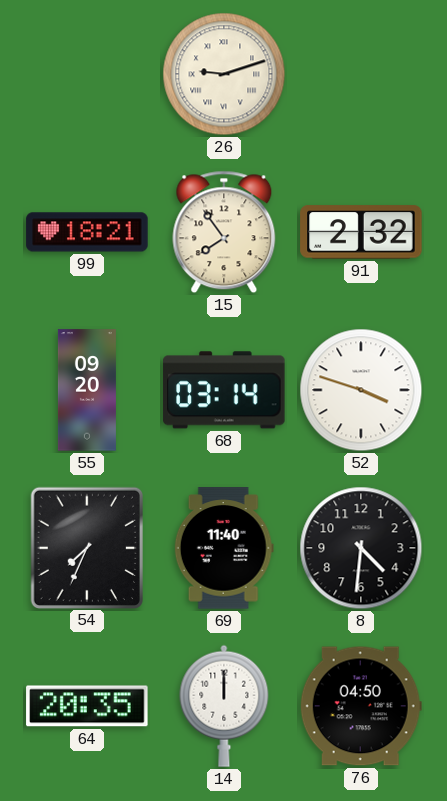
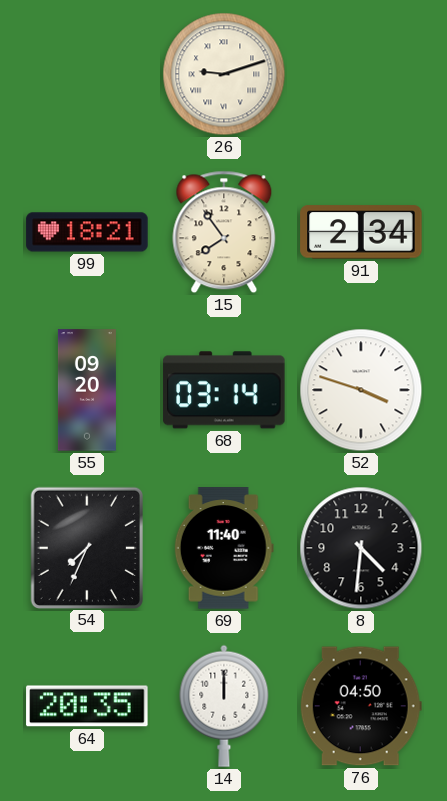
91: 2:32 -> 2:34 (361, 232)
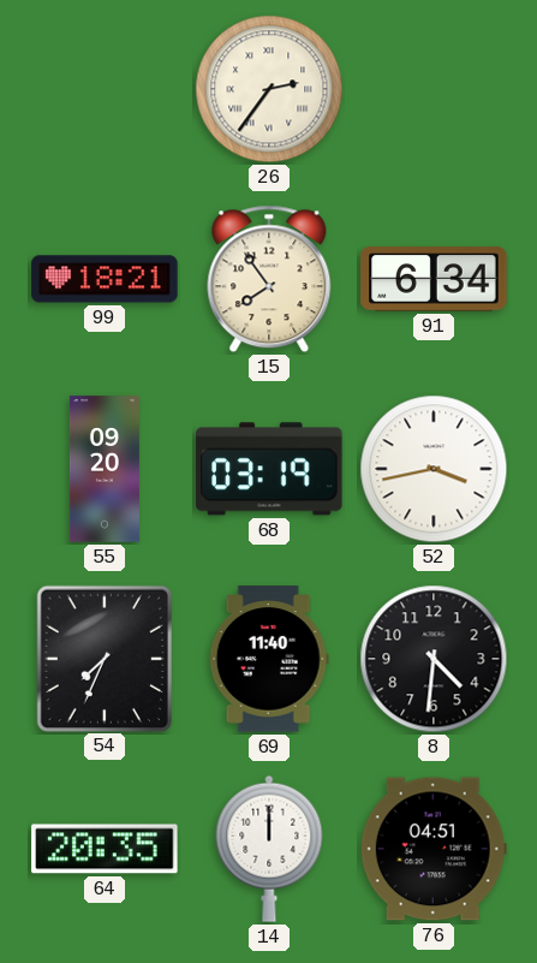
26: 9:12 -> 2:36 (269, 89)
91: 2:34 -> 6:34 (434, 279)
68: 03:14 -> 03:19 (269, 469)
52: 3:48 -> 3:43 (434, 469)
76: 04:50 -> 04:51 (434, 849)
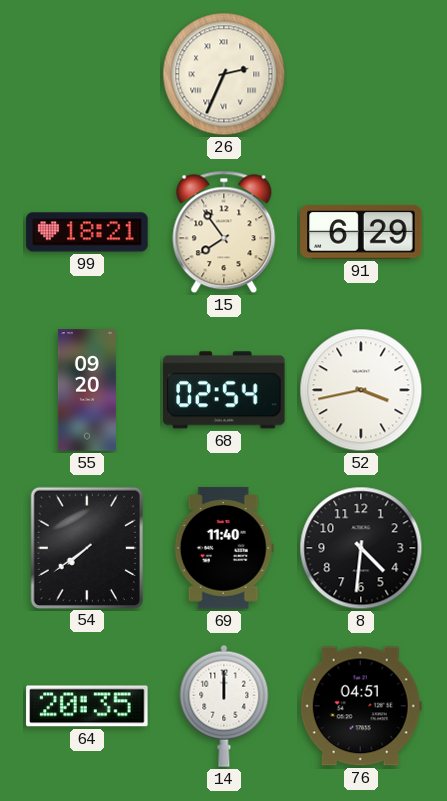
26: 2:36 -> 2:34 (224, 74)
91: 6:34 -> 6:29 (361, 232)
68: 03:19 -> 02:54 (224, 390)
54: 7:34 -> 7:39 (86, 547)
